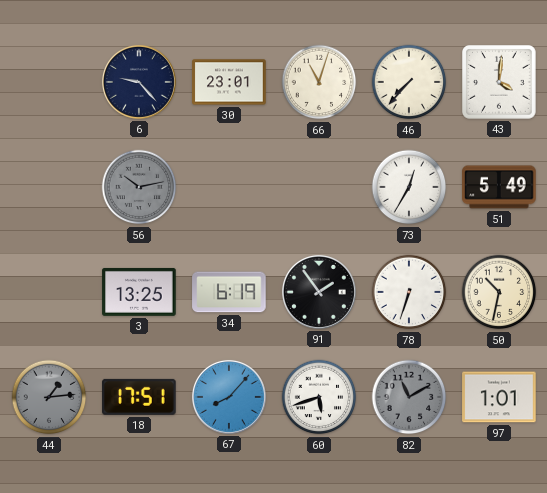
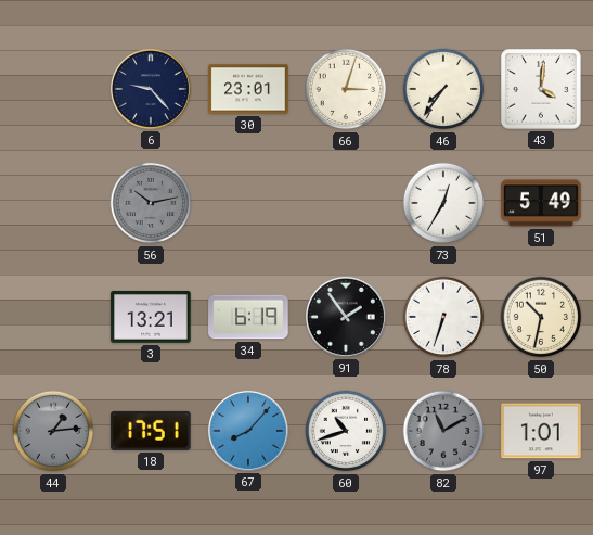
66: 11:03 -> 3:03 (346, 89)
46: 7:37 -> 7:36 (443, 89)
3: 13:25 -> 13:21 (151, 317)
60: 5:42 -> 10:42 (346, 431)
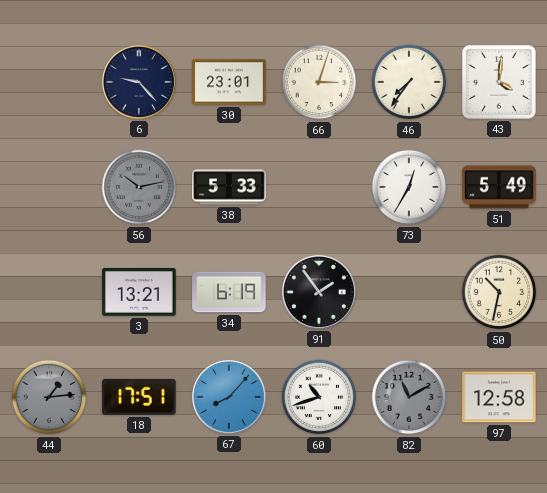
38: none -> 5:33 (229, 187)
78: 6:33 -> none (443, 317)
97: 1:01 -> 12:58 (499, 397)
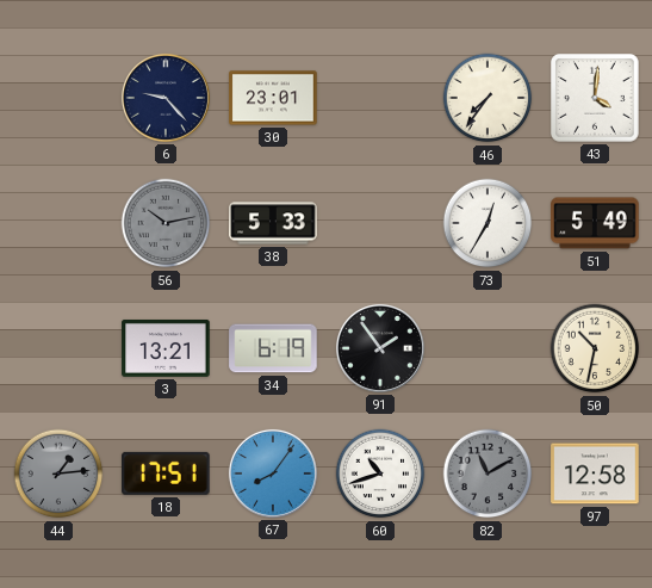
66: 3:03 -> none (319, 82)
67: 8:07 -> 8:06 (273, 474)
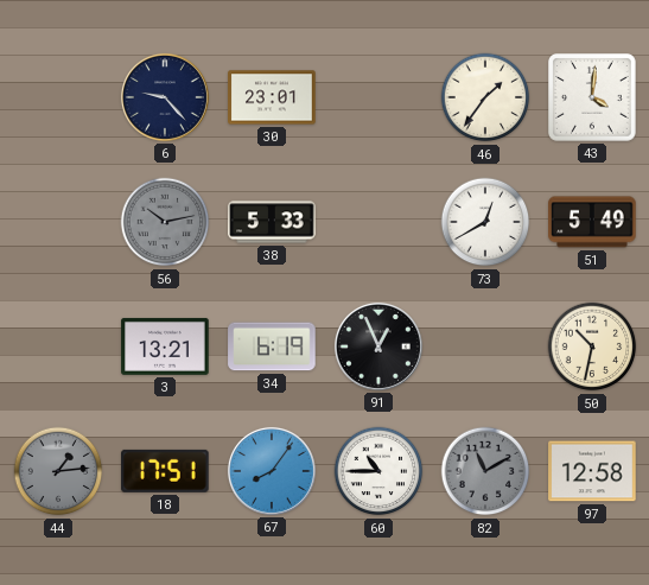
46: 7:36 -> 1:36 (485, 97)
73: 12:35 -> 12:40 (485, 222)
91: 1:54 -> 12:56 (378, 346)
60: 10:42 -> 10:45 (378, 471)
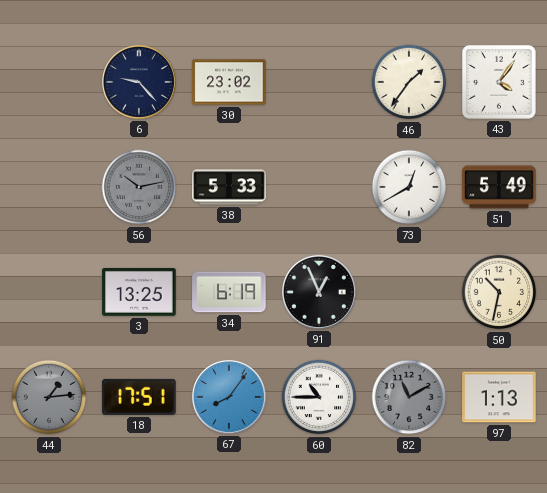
30: 23:01 -> 23:02 (229, 82)
43: 4:01 -> 4:06 (500, 83)
3: 13:21 -> 13:25 (139, 292)
97: 12:58 -> 1:13 (499, 397)
